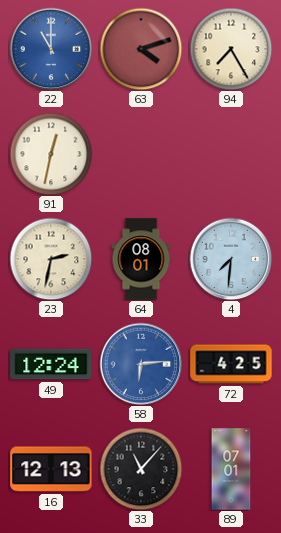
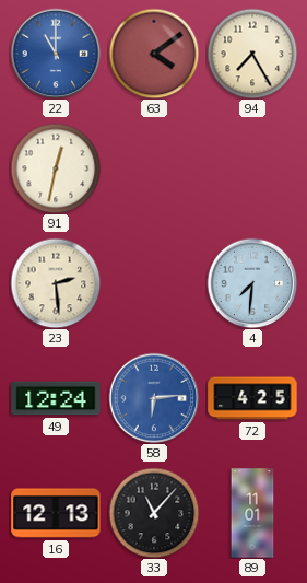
63: 4:12 -> 4:09 (154, 54)
23: 2:32 -> 2:29 (56, 283)
64: 08:01 -> none (141, 259)
89: 07:01 -> 11:01 (252, 513)
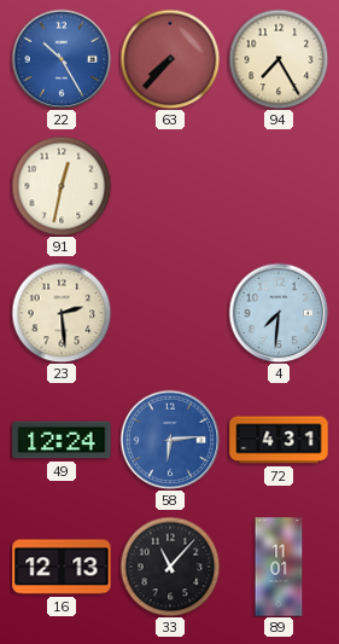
22: 11:00 -> 10:25 (62, 59)
63: 4:09 -> 7:37 (170, 59)
72: 4:25 -> 4:31 (279, 440)
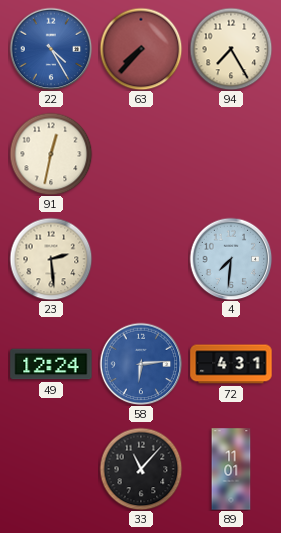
22: 10:25 -> 4:25 (51, 49)
16: 12:13 -> none (62, 567)
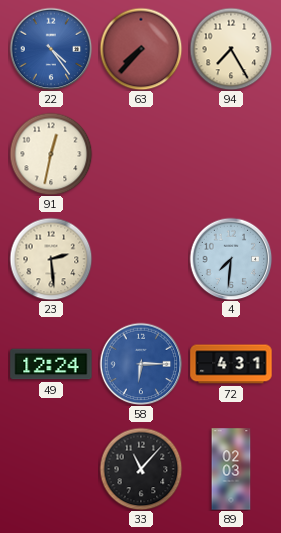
22: 4:25 -> 4:24 (51, 49)
58: 6:14 -> 6:15 (141, 364)
89: 11:01 -> 02:03 (231, 469)
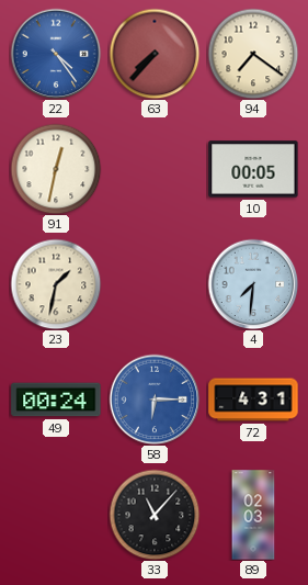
94: 7:25 -> 7:21 (253, 54)
10: none -> 00:05 (253, 169)
23: 2:29 -> 1:32 (56, 284)
49: 12:24 -> 00:24 (56, 400)
